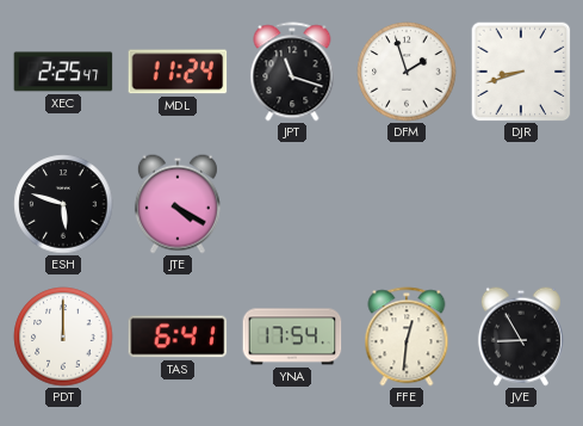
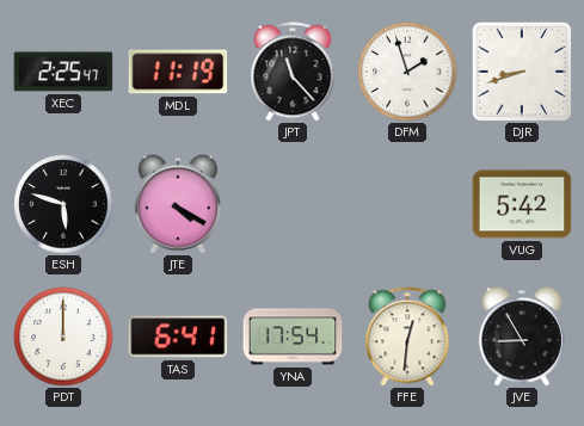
MDL: 11:24 -> 11:19 (178, 72)
JPT: 11:18 -> 11:23 (293, 72)
VUG: none -> 5:42 (522, 204)
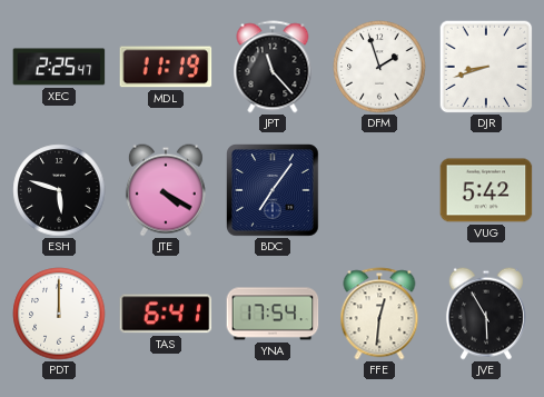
BDC: none -> 7:06 (273, 190)
JVE: 8:55 -> 5:55 (486, 314)
